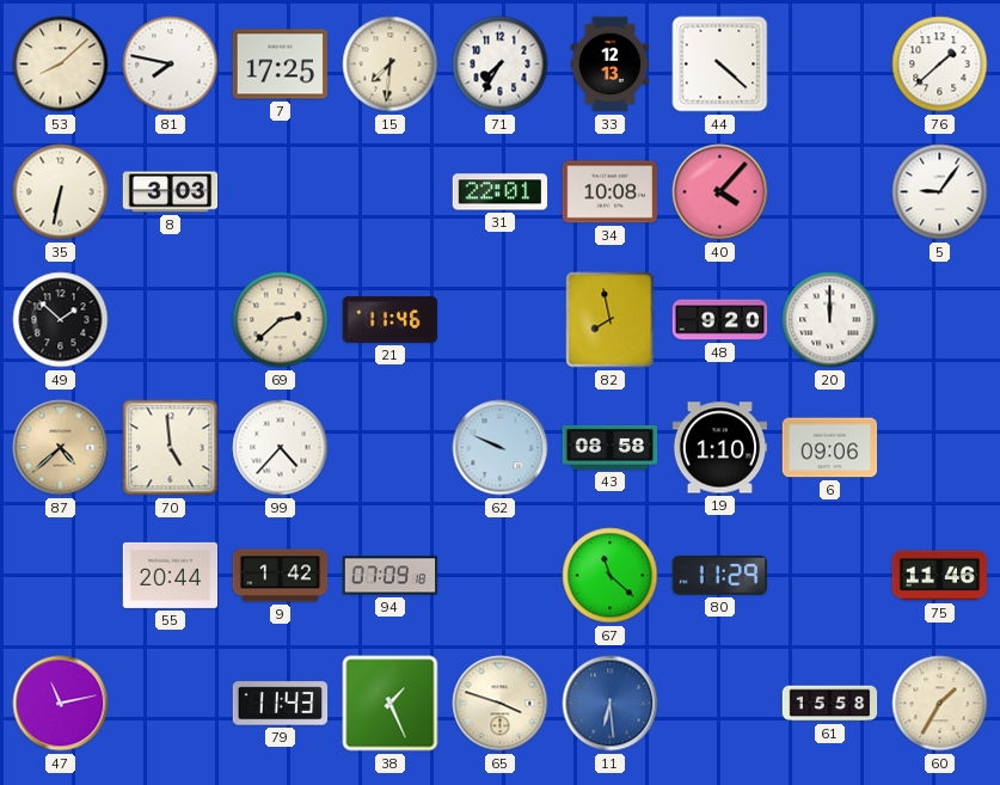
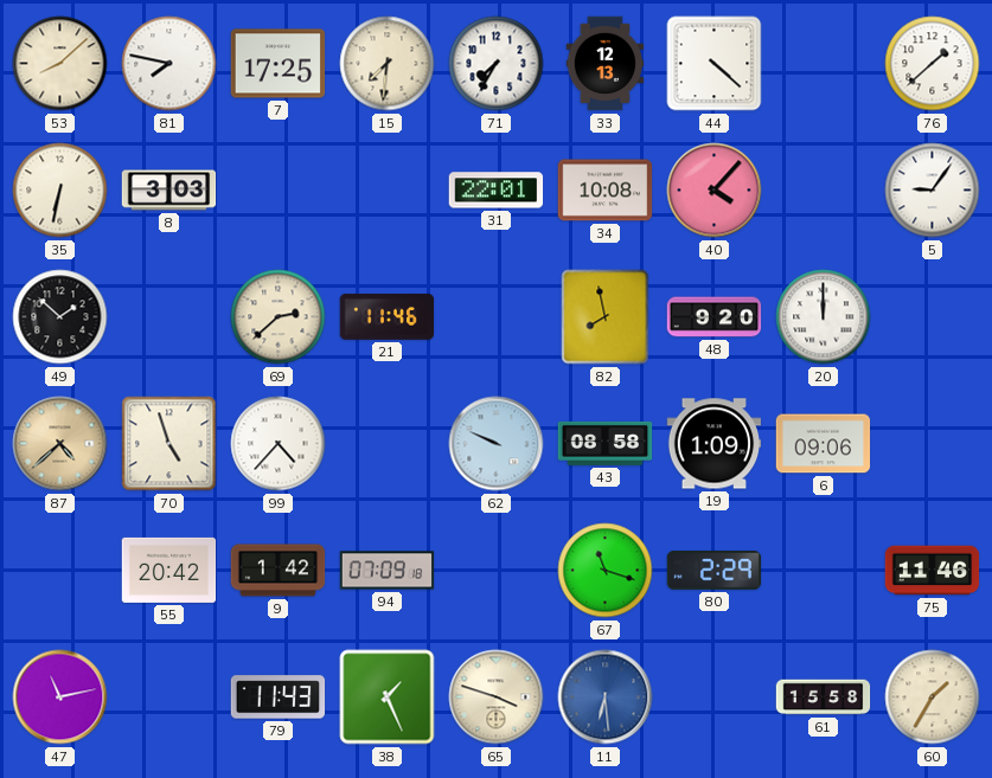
70: 4:59 -> 4:57 (169, 444)
19: 1:10 -> 1:09 (715, 444)
55: 20:44 -> 20:42 (169, 570)
67: 11:22 -> 11:18 (606, 571)
80: 11:29 -> 2:29 (715, 571)
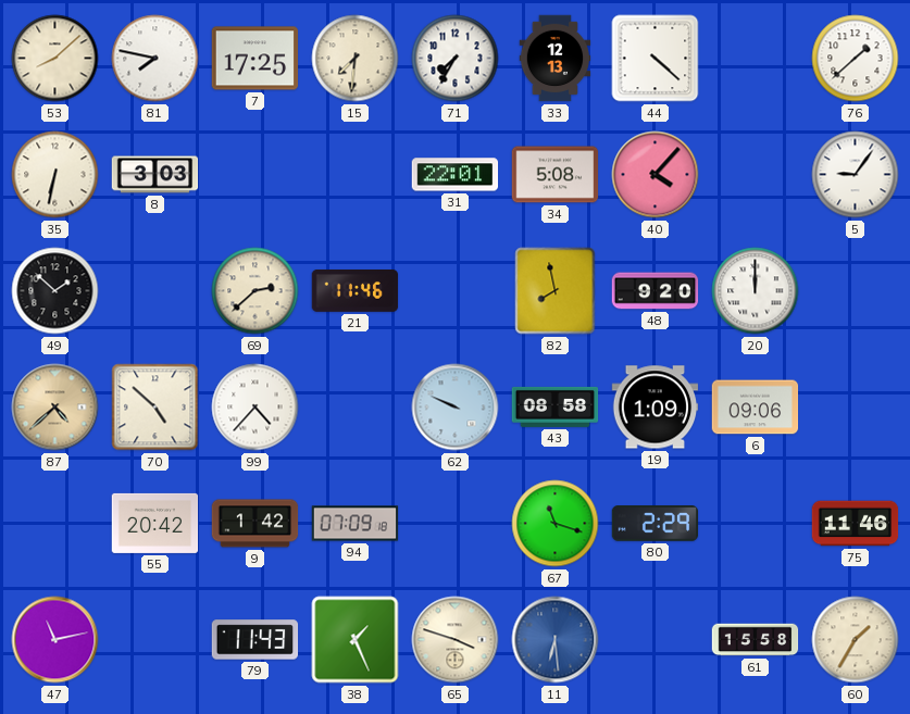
34: 10:08 -> 5:08 (556, 175)
70: 4:57 -> 4:52 (155, 408)
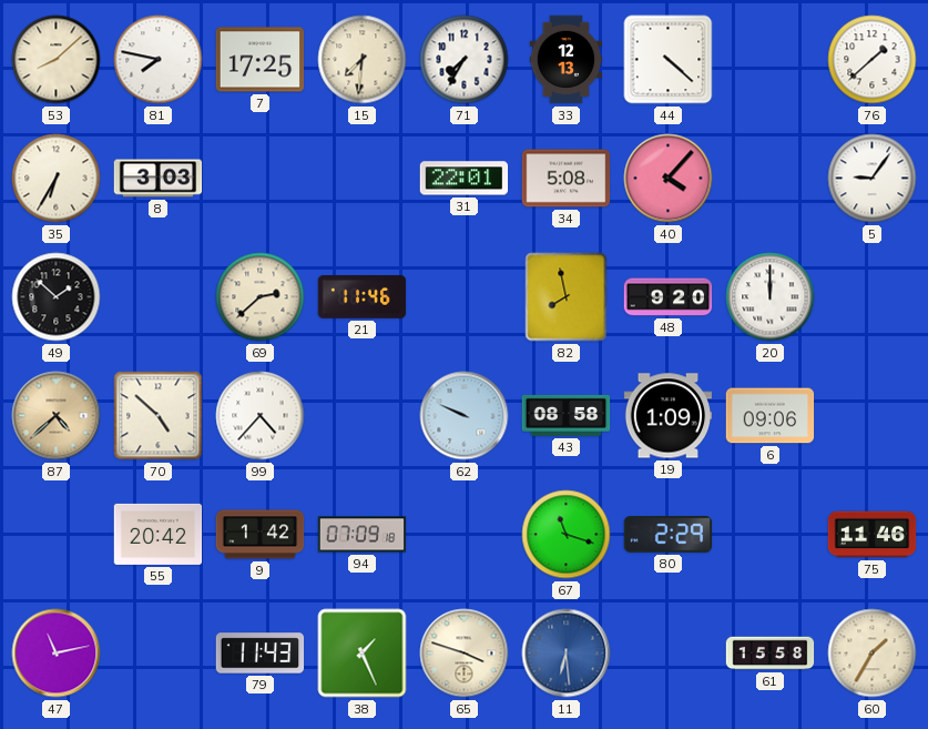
35: 6:32 -> 6:35 (57, 179)
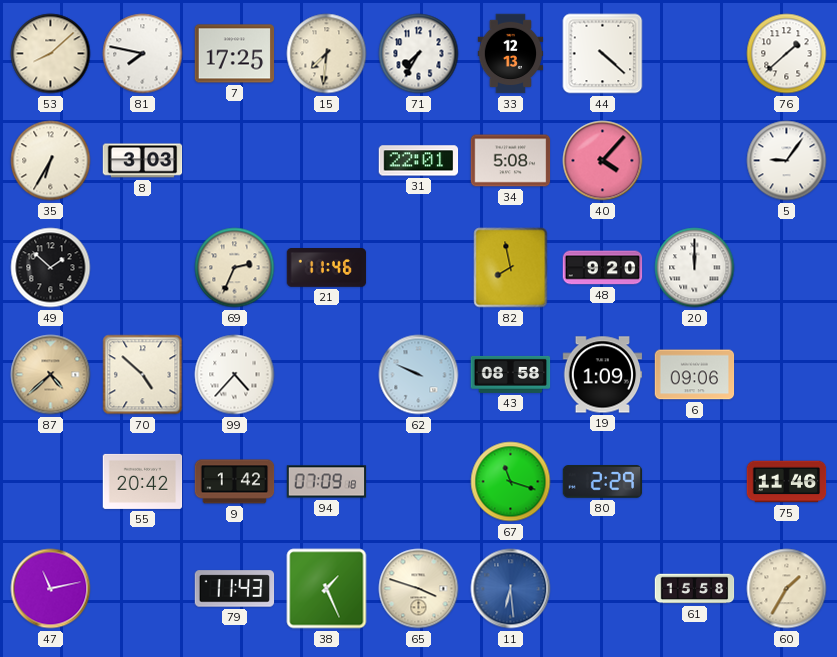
69: 2:38 -> 2:34 (235, 268)
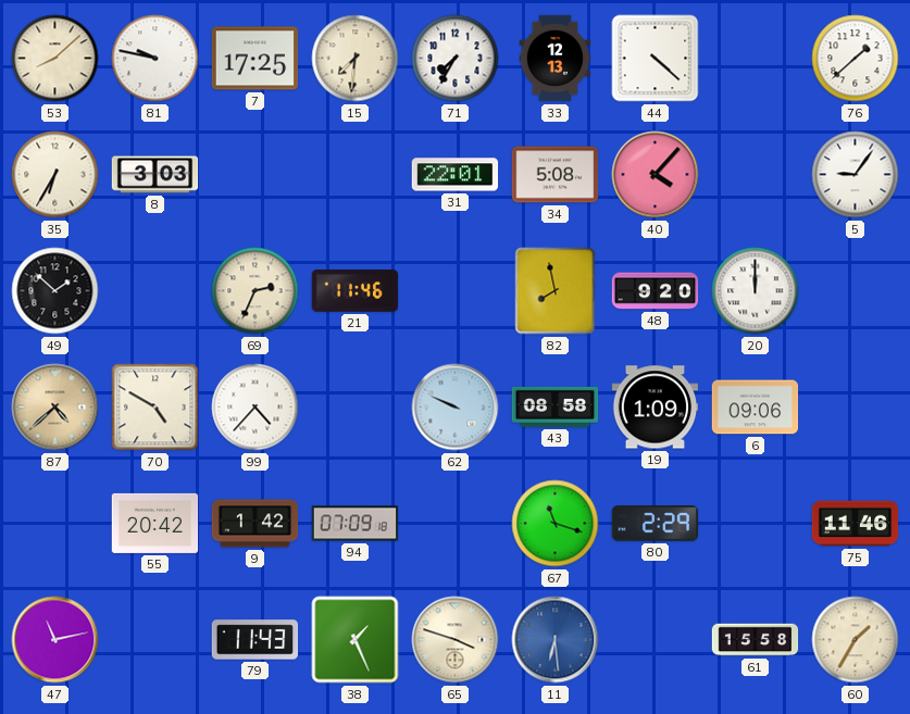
81: 7:47 -> 9:47 (155, 59)
70: 4:52 -> 4:50 (155, 408)
